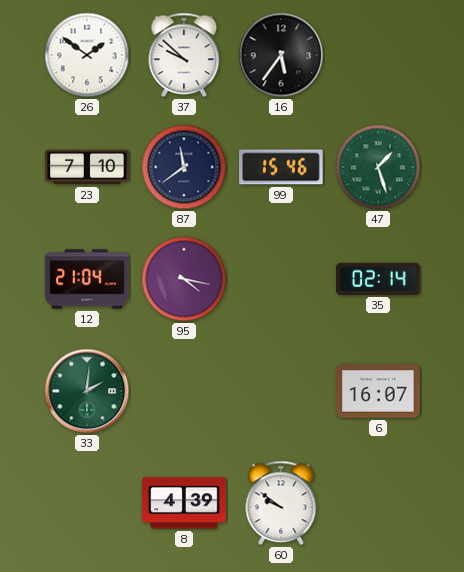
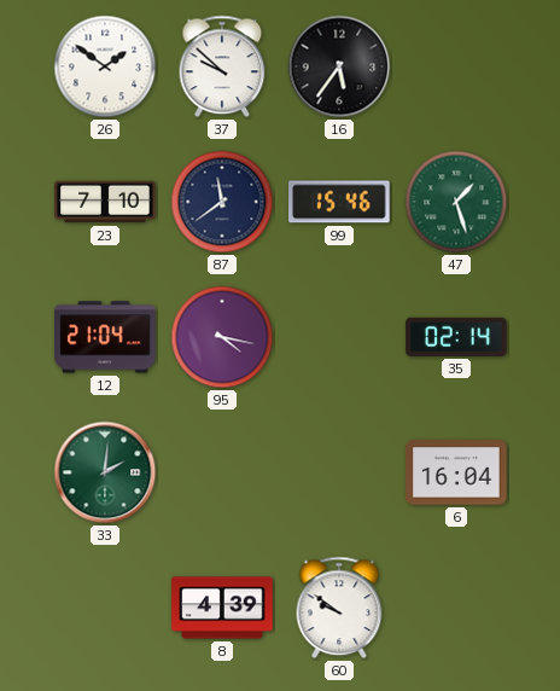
6: 16:07 -> 16:04 (456, 472)
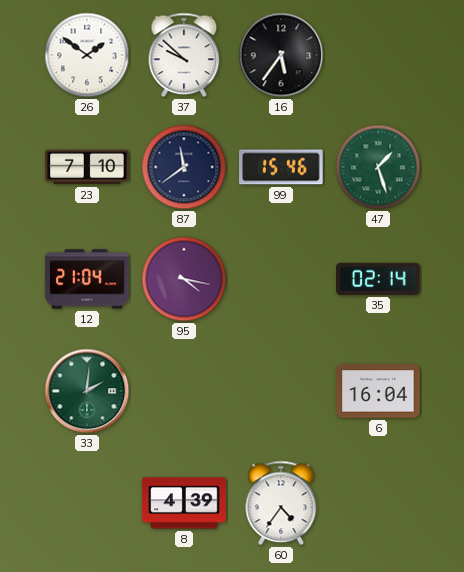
60: 9:51 -> 4:36 (281, 503)
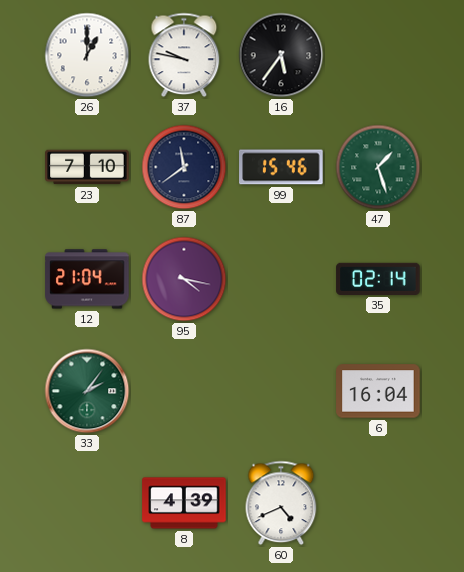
26: 1:51 -> 1:00 (87, 55)
37: 9:52 -> 9:47 (184, 55)
33: 2:01 -> 2:06 (87, 391)
60: 4:36 -> 4:41 (281, 503)
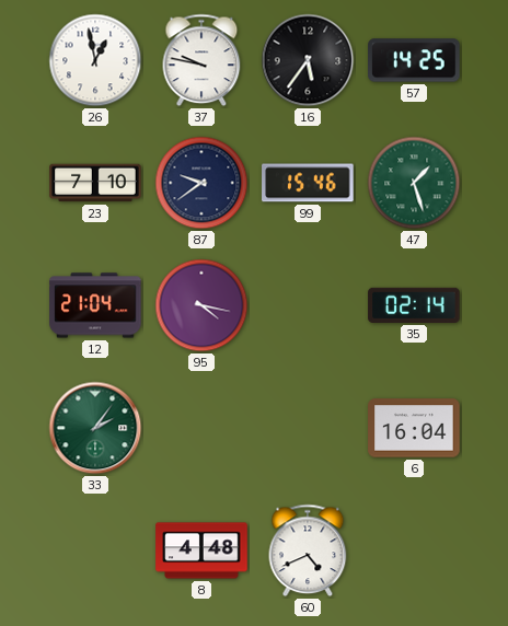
26: 1:00 -> 12:58 (95, 60)
57: none -> 14:25 (414, 60)
87: 11:39 -> 9:39 (201, 183)
8: 4:39 -> 4:48 (201, 550)
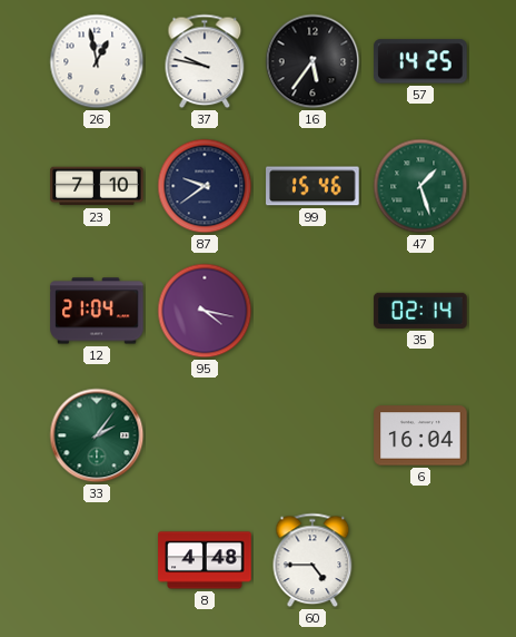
60: 4:41 -> 4:45 (312, 560)
